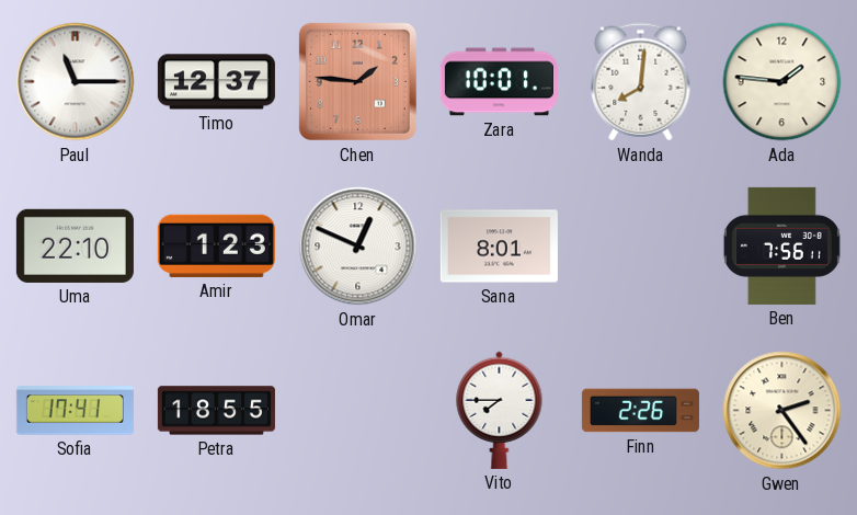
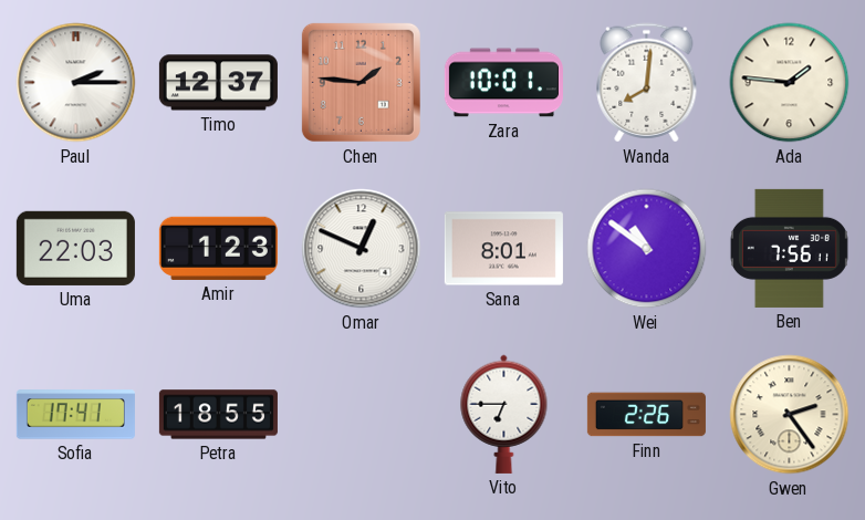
Paul: 11:15 -> 2:15 (76, 83)
Uma: 22:10 -> 22:03 (75, 248)
Wei: none -> 10:51 (647, 249)
Vito: 7:45 -> 6:45 (504, 414)
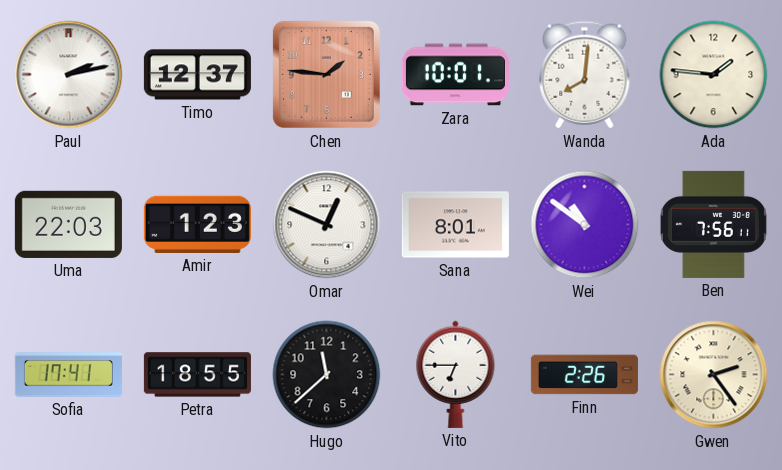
Paul: 2:15 -> 2:13 (69, 75)
Hugo: none -> 11:38 (327, 375)
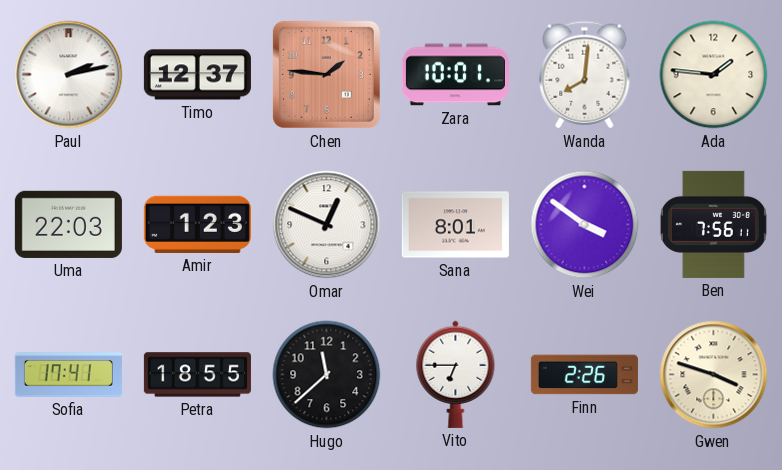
Wei: 10:51 -> 3:51 (585, 225)
Gwen: 2:24 -> 3:48 (714, 375)
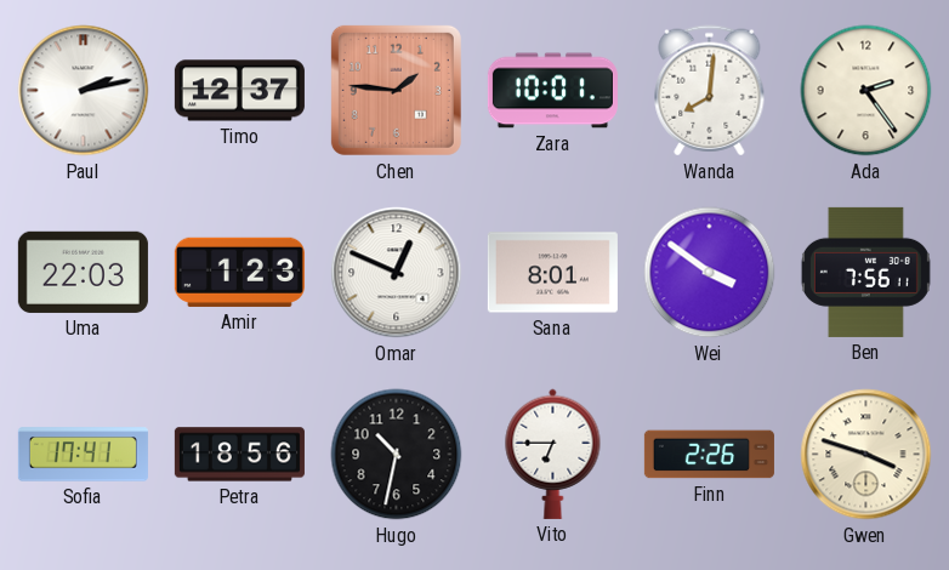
Ada: 1:46 -> 2:24 (866, 91)
Petra: 18:55 -> 18:56 (239, 455)
Hugo: 11:38 -> 10:32 (397, 455)
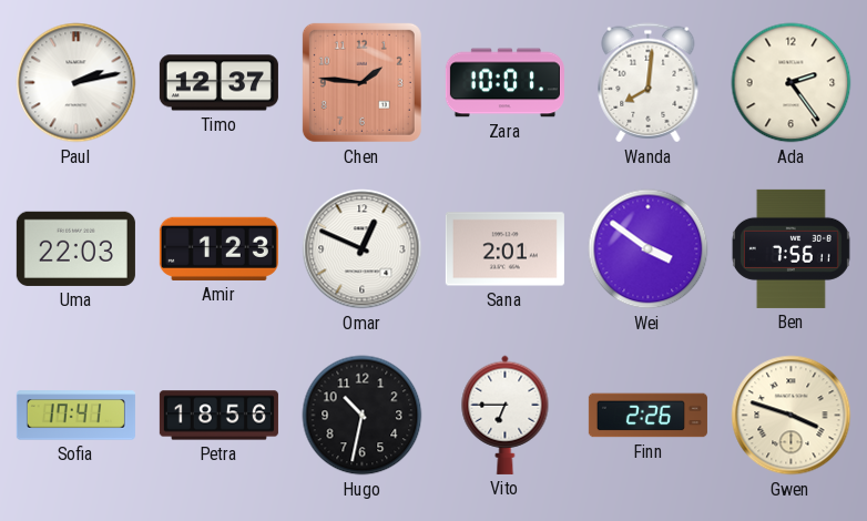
Sana: 8:01 -> 2:01 (504, 249)
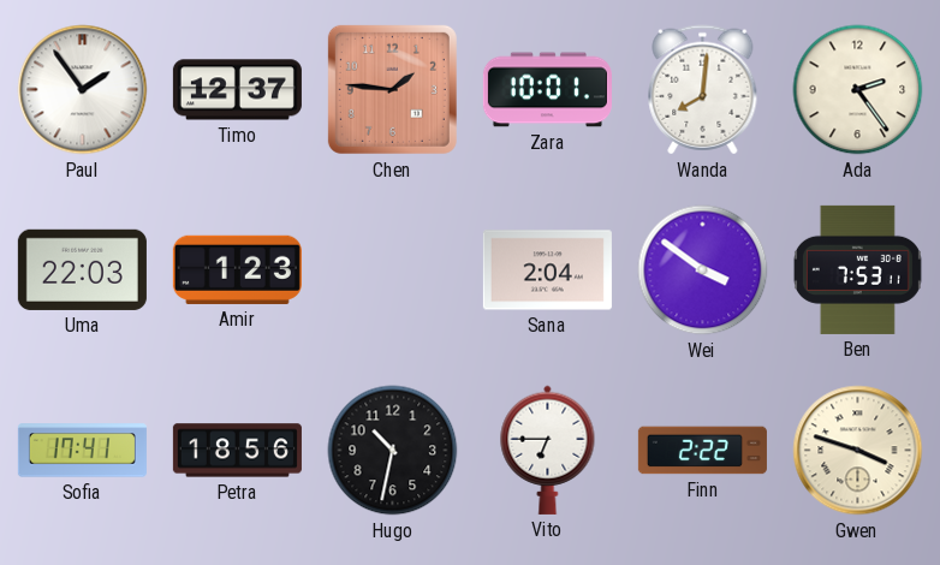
Paul: 2:13 -> 1:54 (83, 90)
Omar: 12:49 -> none (363, 249)
Sana: 2:01 -> 2:04 (547, 270)
Ben: 7:56 -> 7:53 (857, 269)
Finn: 2:26 -> 2:22 (702, 451)
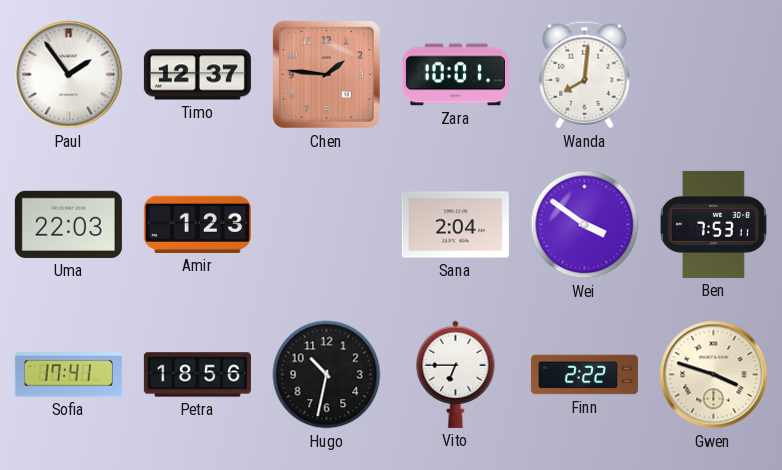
Ada: 2:24 -> none (858, 90)
